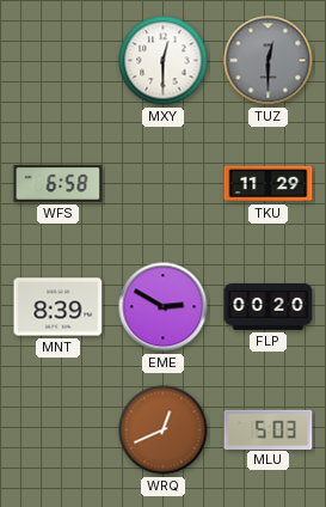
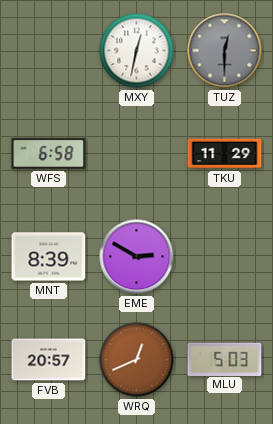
MXY: 12:30 -> 12:32 (137, 51)
FLP: 00:20 -> none (269, 306)
FVB: none -> 20:57 (49, 360)
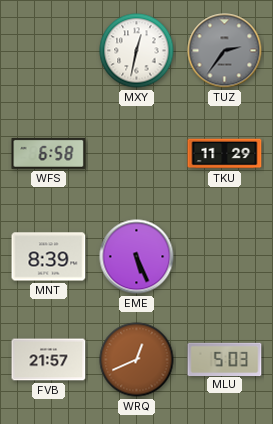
TUZ: 12:30 -> 2:36 (225, 51)
EME: 2:50 -> 5:26 (137, 257)
FVB: 20:57 -> 21:57 (49, 360)
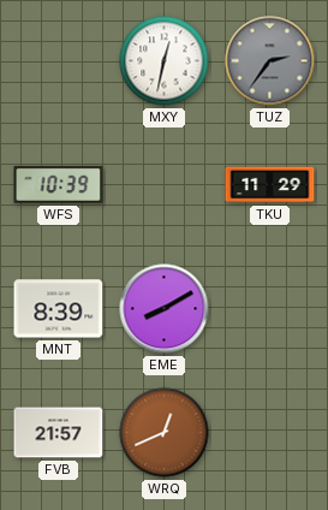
WFS: 6:58 -> 10:39 (59, 184)
EME: 5:26 -> 8:10 (165, 309)
MLU: 5:03 -> none (225, 359)
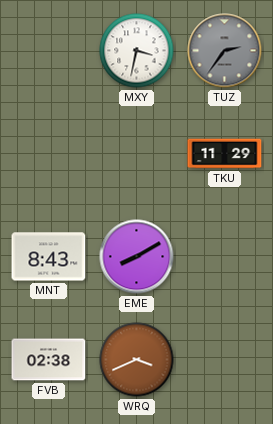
MXY: 12:32 -> 3:32 (137, 51)
WFS: 10:39 -> none (59, 184)
MNT: 8:39 -> 8:43 (49, 257)
FVB: 21:57 -> 02:38 (49, 360)
WRQ: 12:41 -> 3:41 (137, 360)
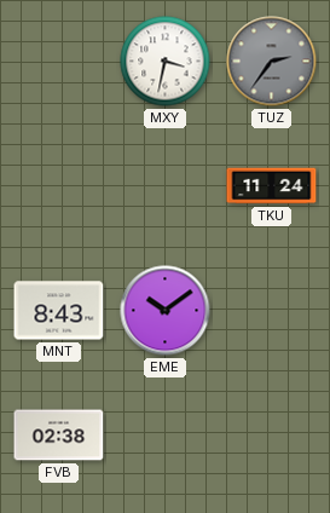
TKU: 11:29 -> 11:24 (272, 186)
EME: 8:10 -> 10:09 (166, 311)
WRQ: 3:41 -> none (137, 360)
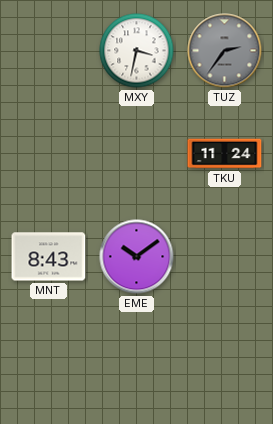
FVB: 02:38 -> none (59, 436)
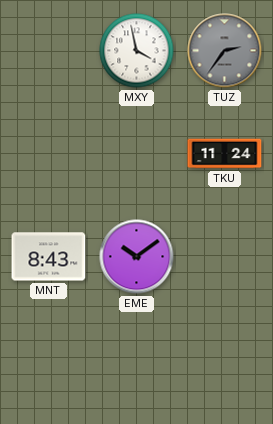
MXY: 3:32 -> 3:58 (137, 51)
